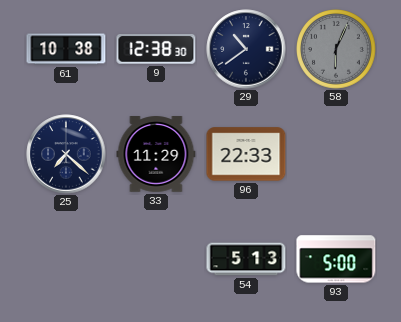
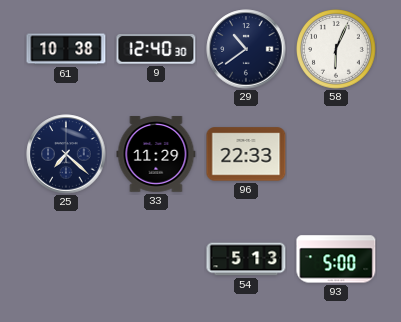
9: 12:38 -> 12:40 (156, 50)
58 dial: grey -> white (337, 50)
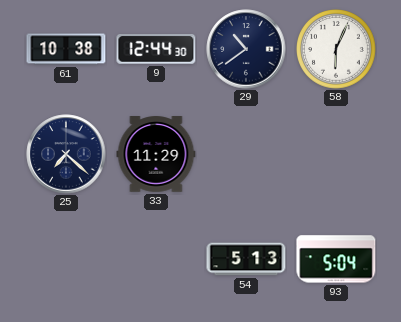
9: 12:40 -> 12:44 (156, 50)
96: 22:33 -> none (246, 154)
93: 5:00 -> 5:04 (336, 259)
